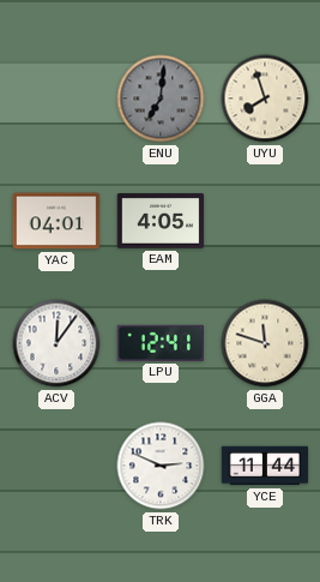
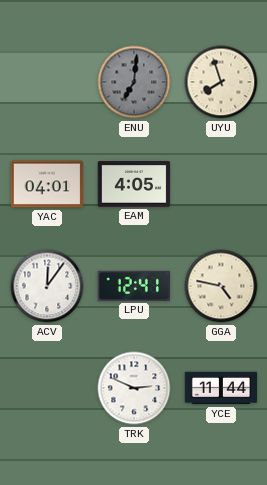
GGA: 11:48 -> 4:47 (221, 286)
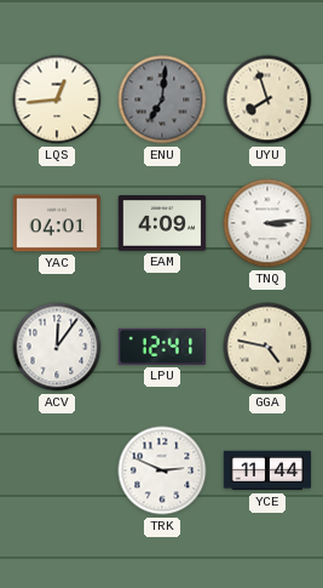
LQS: none -> 12:44 (57, 99)
EAM: 4:05 -> 4:09 (162, 223)
TNQ: none -> 3:14 (267, 223)
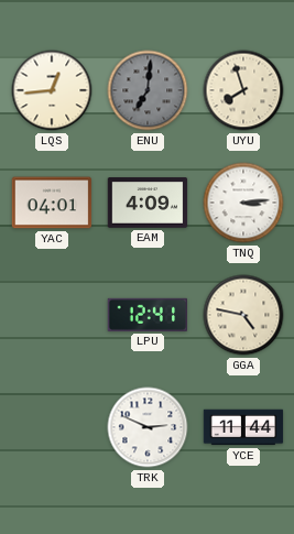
ACV: 12:06 -> none (57, 347)
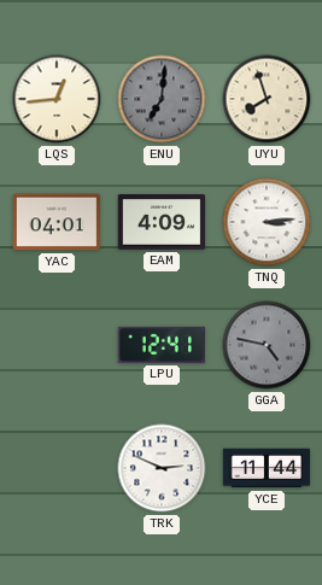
GGA dial: cream -> grey (267, 345)
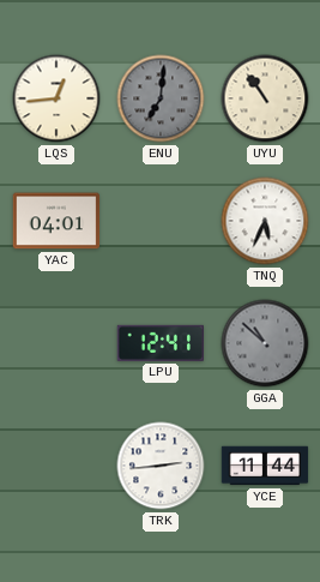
UYU: 7:57 -> 10:54 (265, 98)
EAM: 4:09 -> none (162, 222)
TNQ: 3:14 -> 5:34 (265, 221)
GGA: 4:47 -> 10:52 (265, 343)
TRK: 2:49 -> 2:44 (161, 466)
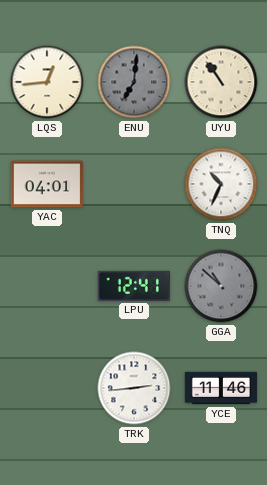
TNQ: 5:34 -> 10:34 (221, 184)
YCE: 11:44 -> 11:46 (221, 388)
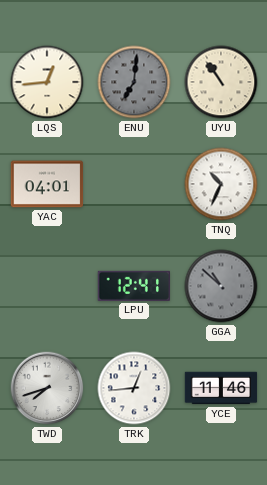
TWD: none -> 7:42 (47, 388)
TRK: 2:44 -> 12:44 (134, 388)
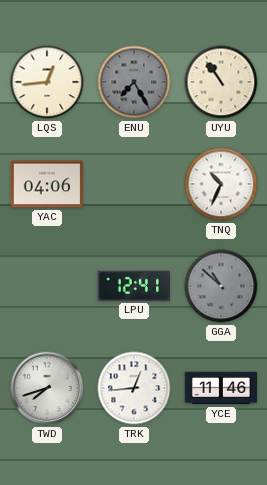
ENU: 7:01 -> 7:25 (134, 82)
YAC: 04:01 -> 04:06 (47, 184)
